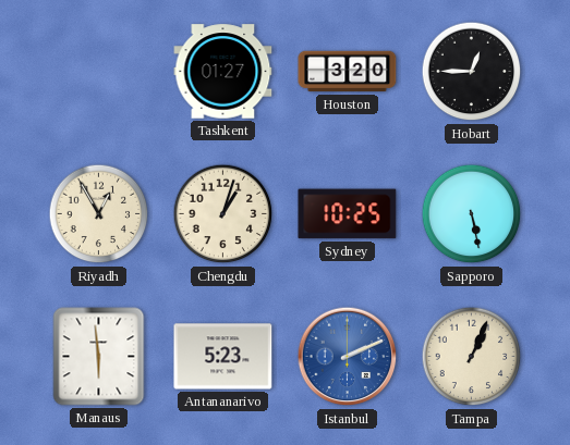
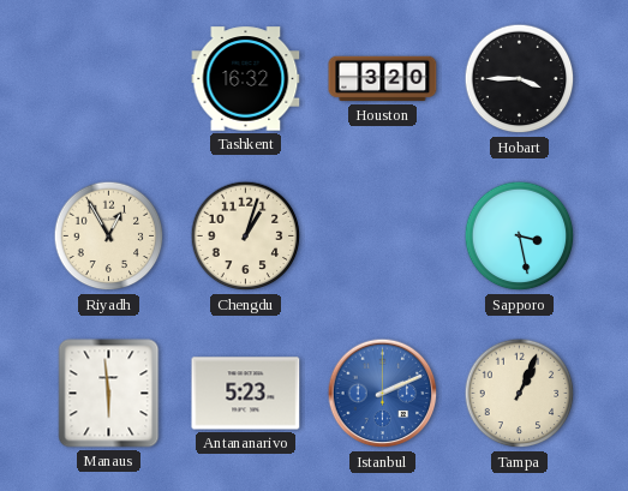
Tashkent: 01:27 -> 16:32 (246, 79)
Hobart: 12:45 -> 3:45 (520, 79)
Sydney: 10:25 -> none (348, 214)
Sapporo: 5:28 -> 3:28 (520, 236)
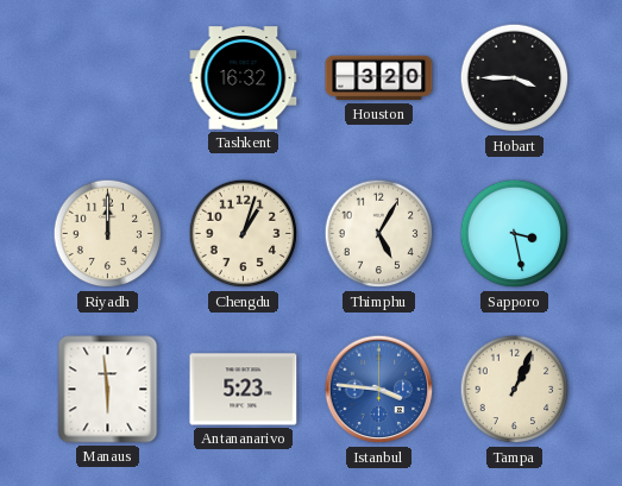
Riyadh: 12:55 -> 12:00 (108, 234)
Thimphu: none -> 5:05 (379, 234)
Istanbul: 2:11 -> 3:46 (379, 390)
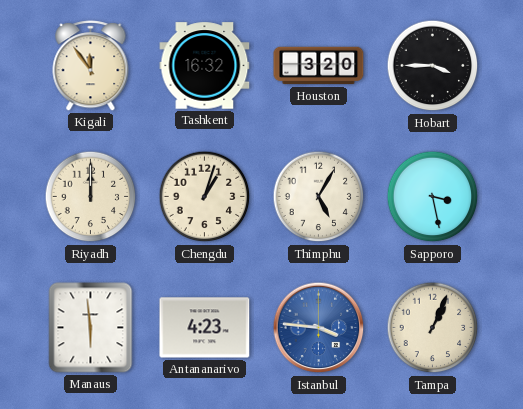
Kigali: none -> 11:54 (91, 66)
Antananarivo: 5:23 -> 4:23 (205, 328)
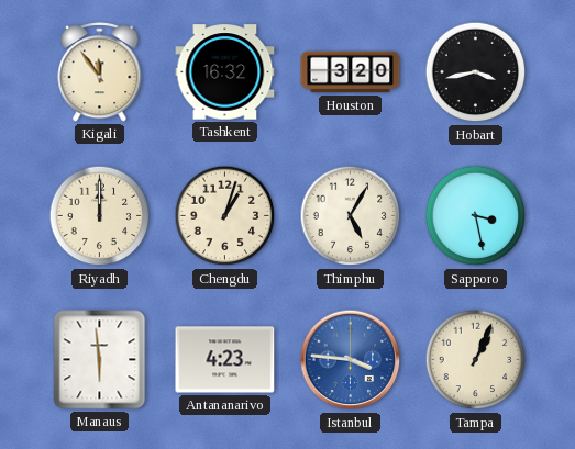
Hobart: 3:45 -> 3:43 (476, 72)
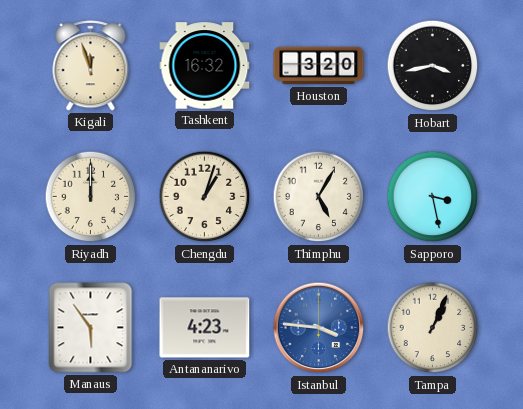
Kigali: 11:54 -> 11:57 (91, 66)
Manaus: 5:59 -> 5:54 (91, 328)
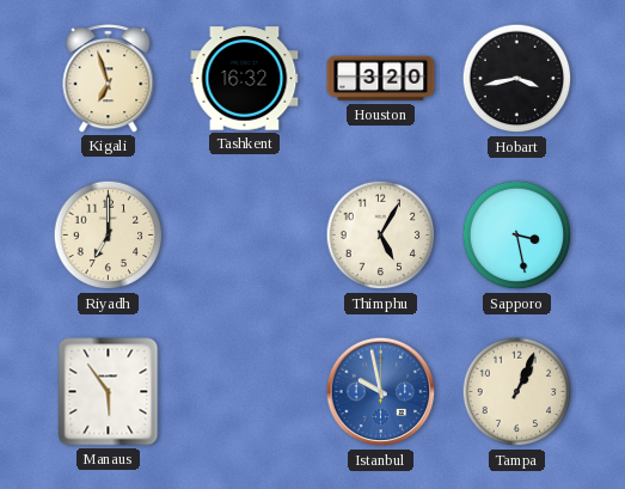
Kigali: 11:57 -> 6:57 (109, 79)
Riyadh: 12:00 -> 7:00 (109, 236)
Chengdu: 1:03 -> none (205, 197)
Antananarivo: 4:23 -> none (205, 328)
Istanbul: 3:46 -> 9:58 (381, 392)
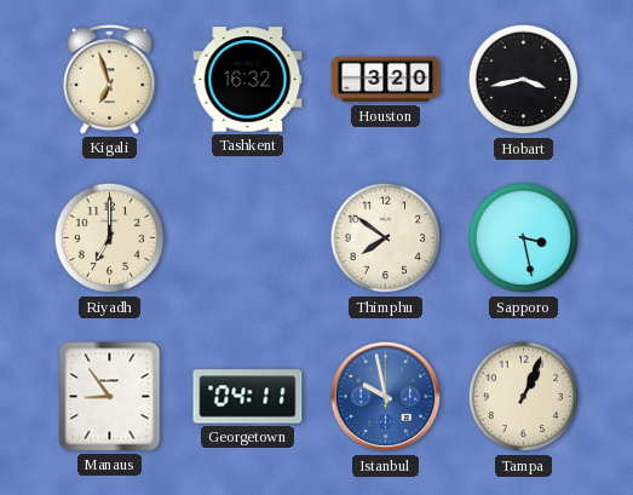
Thimphu: 5:05 -> 7:51 (386, 238)
Manaus: 5:54 -> 8:54 (110, 397)
Georgetown: none -> 04:11 (248, 397)
